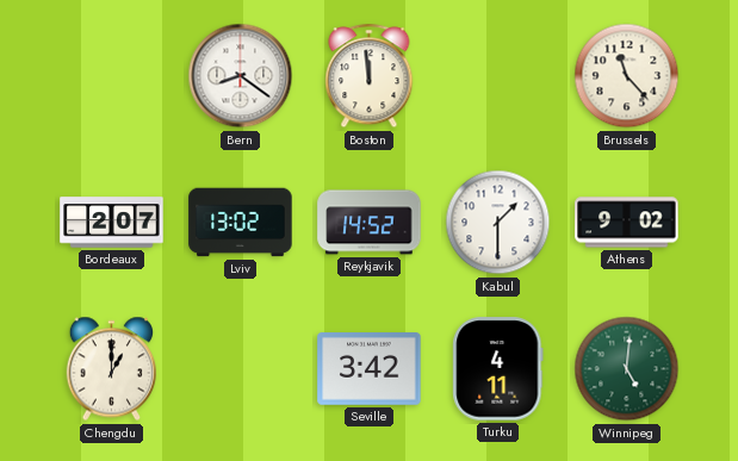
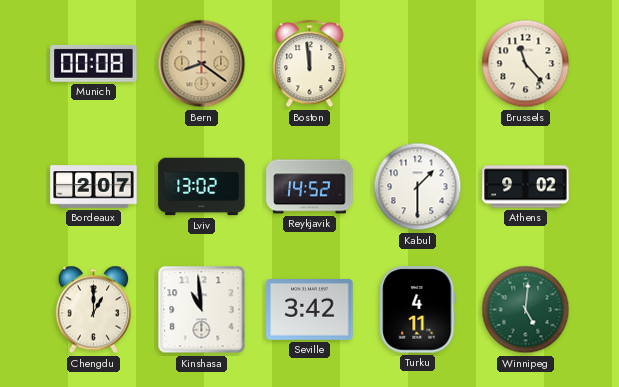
Munich: none -> 00:08 (94, 63)
Bern dial: white -> champagne (202, 64)
Kinshasa: none -> 10:59 (202, 310)
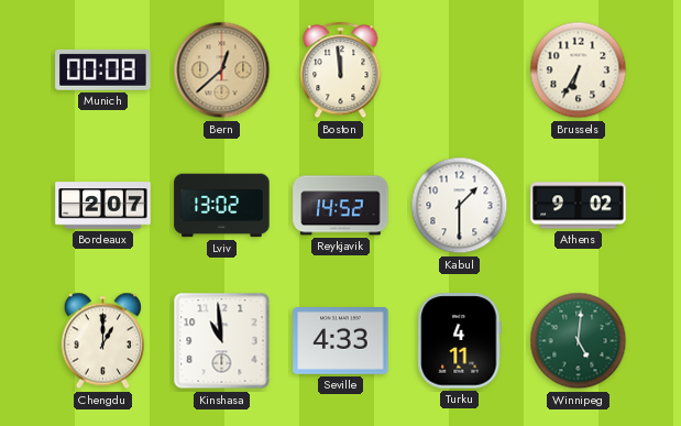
Bern: 8:21 -> 12:38 (222, 70)
Brussels: 11:23 -> 6:35 (579, 70)
Seville: 3:42 -> 4:33 (341, 341)
